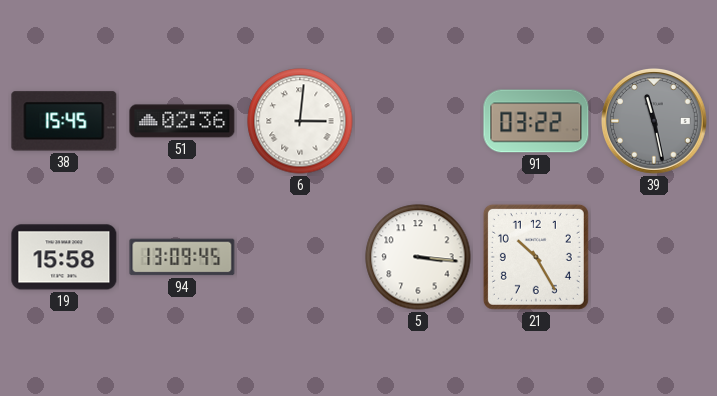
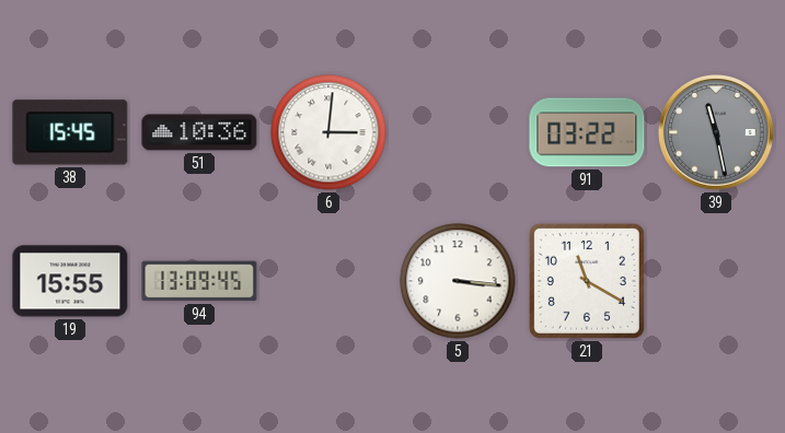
51: 02:36 -> 10:36 (199, 132)
19: 15:58 -> 15:55 (70, 281)
21: 10:25 -> 11:20 (587, 281)
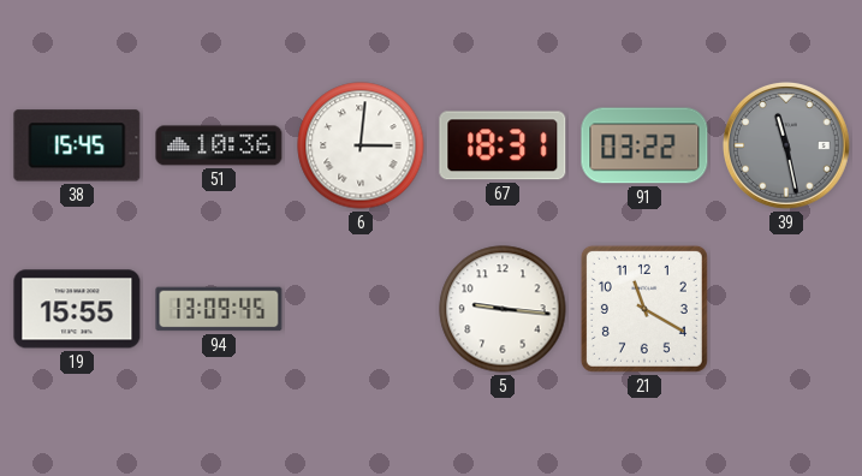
67: none -> 18:31 (503, 145)
5: 3:16 -> 9:16 (503, 309)
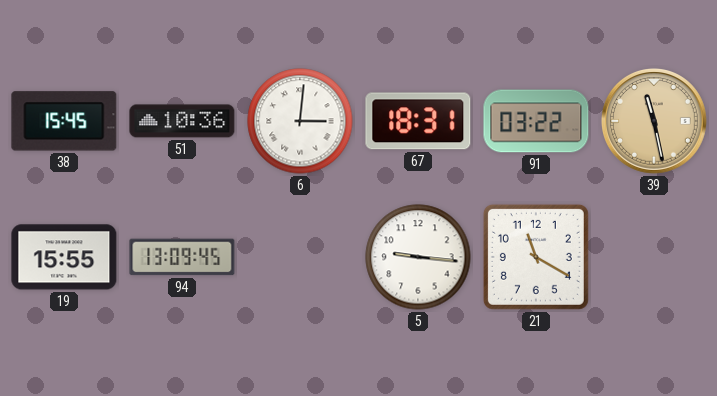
39 dial: grey -> champagne (654, 121)
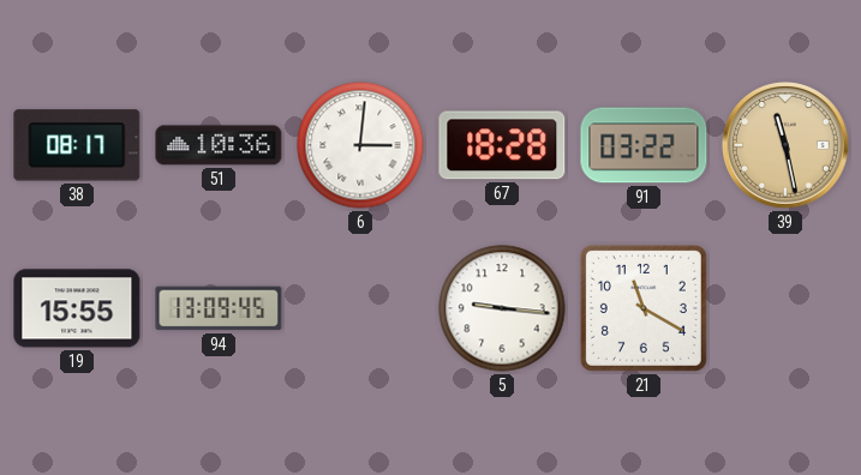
38: 15:45 -> 08:17 (77, 145)
67: 18:31 -> 18:28 (502, 145)
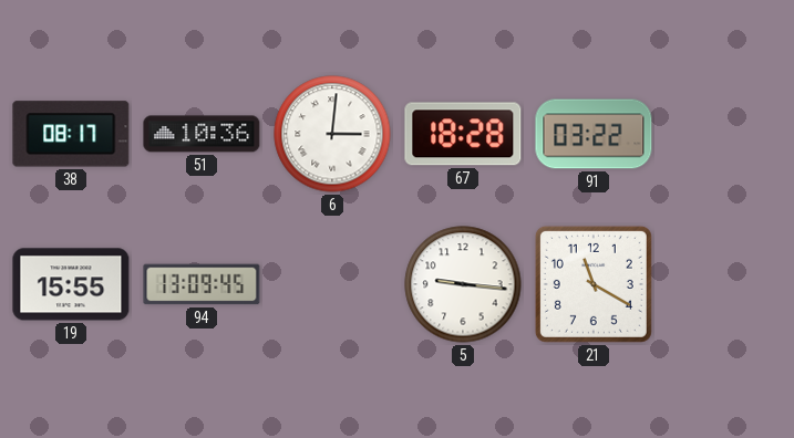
39: 11:28 -> none (785, 145)
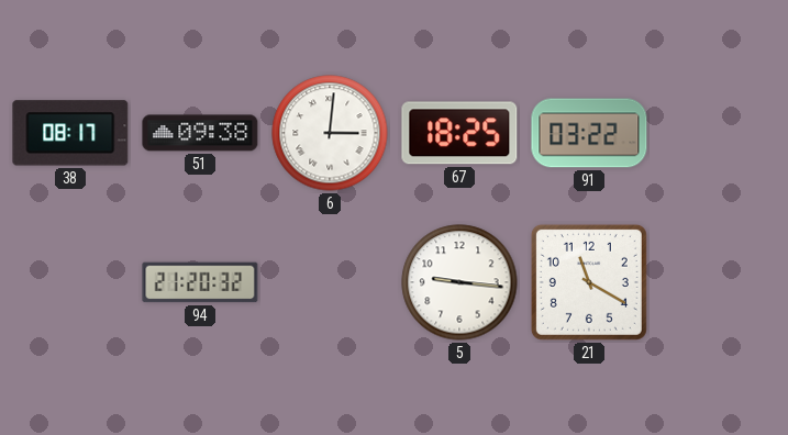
51: 10:36 -> 09:38 (200, 133)
67: 18:28 -> 18:25 (459, 133)
19: 15:55 -> none (71, 284)
94: 13:09 -> 21:20 (200, 282)
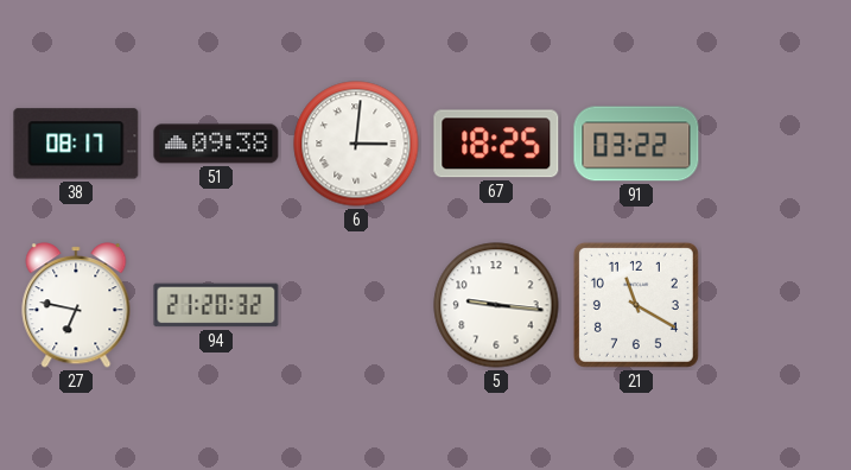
27: none -> 6:47 (76, 305)
